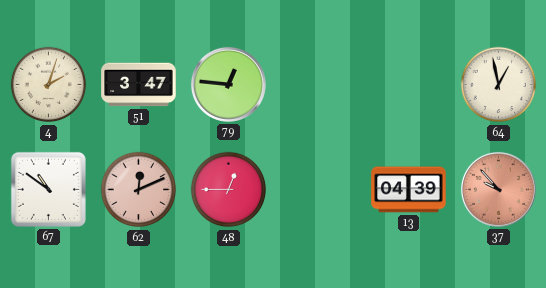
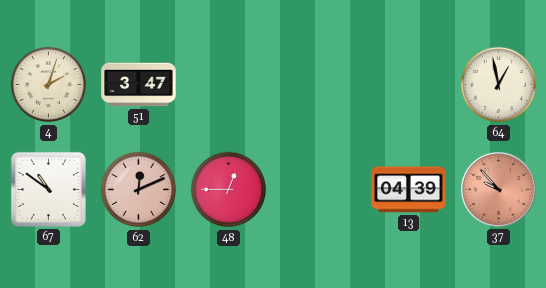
79: 12:46 -> none (228, 84)
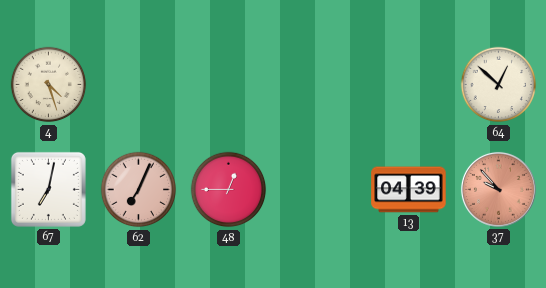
4: 2:03 -> 4:27 (49, 85)
51: 3:47 -> none (139, 85)
64: 12:58 -> 12:52 (499, 85)
67: 10:51 -> 7:02 (48, 189)
62: 12:11 -> 7:04 (139, 190)
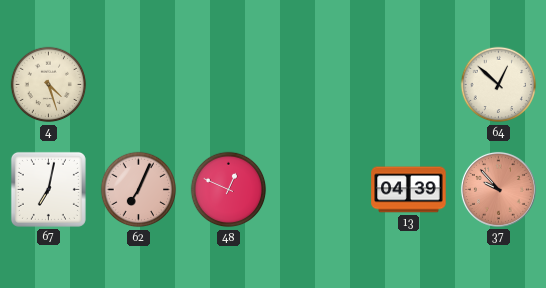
48: 12:45 -> 12:49 (229, 190)
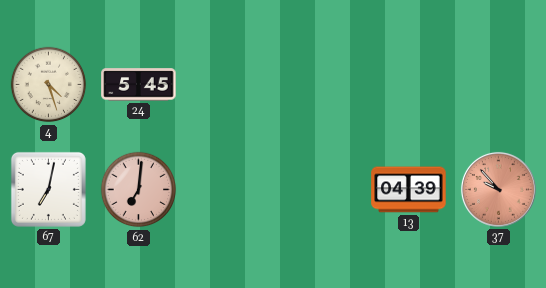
24: none -> 5:45 (139, 85)
64: 12:52 -> none (499, 85)
62: 7:04 -> 7:01 (139, 190)
48: 12:49 -> none (229, 190)
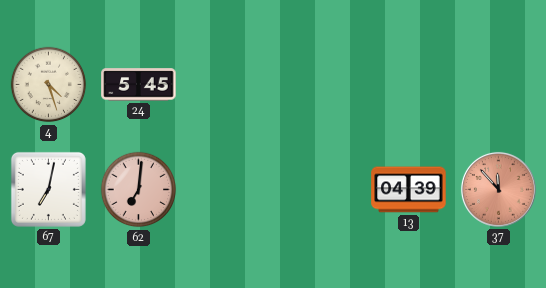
37: 9:53 -> 11:53 (498, 189)
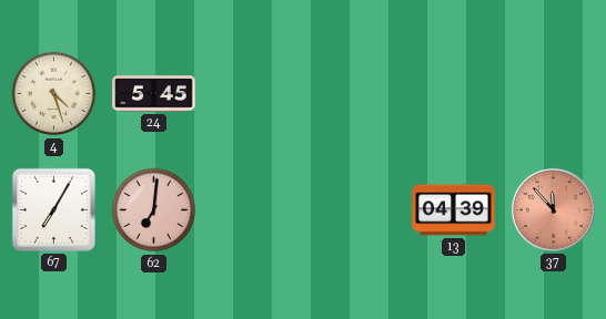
67: 7:02 -> 7:05 (53, 209)
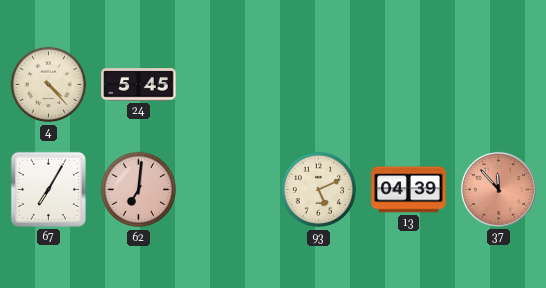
4: 4:27 -> 4:23 (49, 85)
93: none -> 5:11 (319, 190)
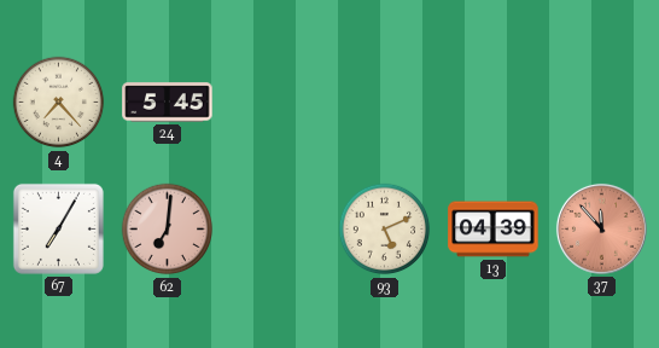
4: 4:23 -> 7:23 (59, 103)
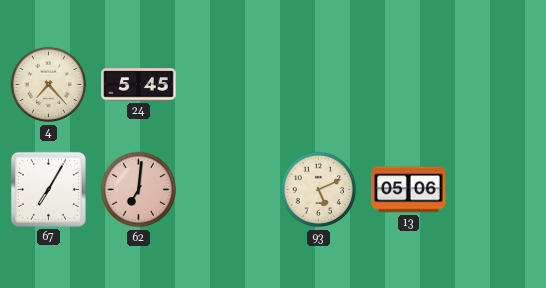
13: 04:39 -> 05:06 (409, 190)
37: 11:53 -> none (601, 228)
